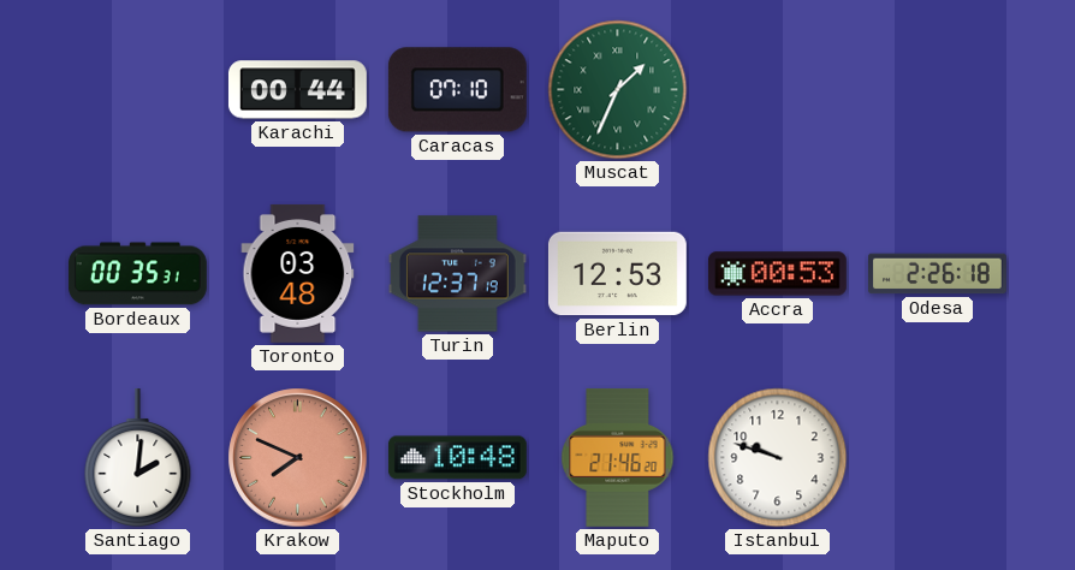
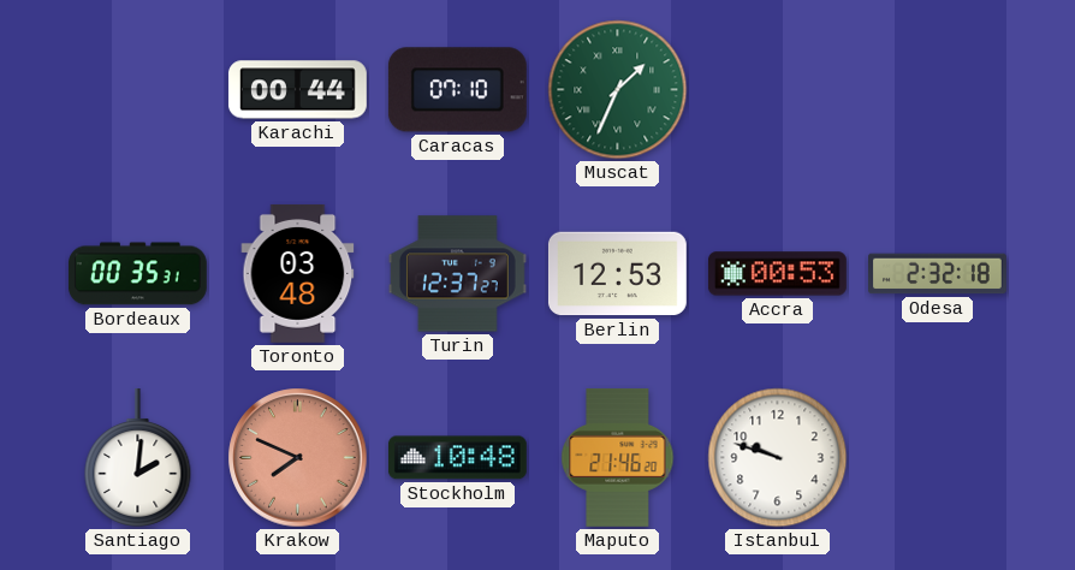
Turin: 12:37:19 -> 12:37:27 (457, 274)
Odesa: 2:26 -> 2:32 (938, 274)
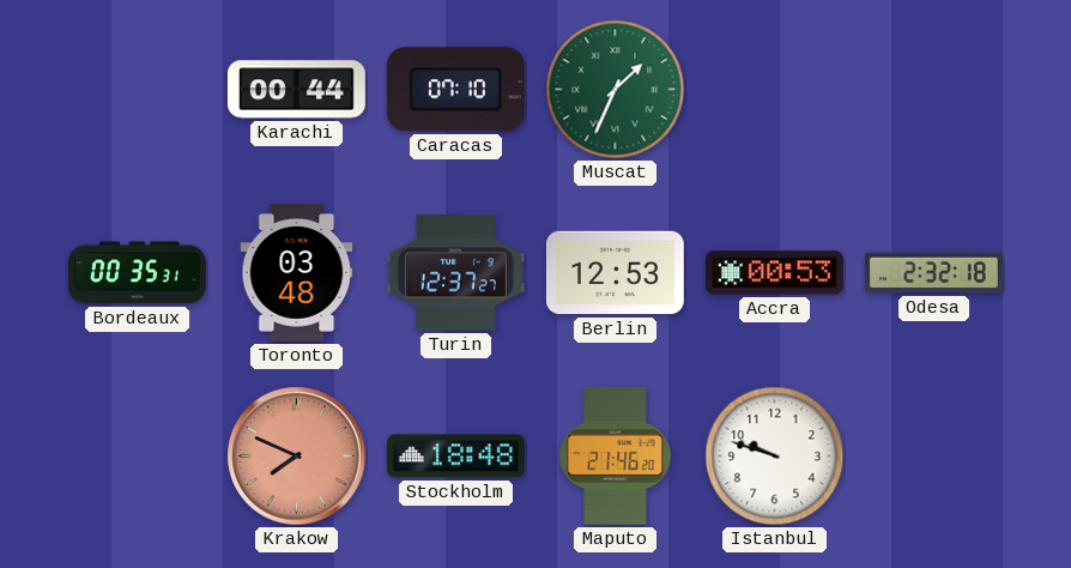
Santiago: 2:01 -> none (138, 457)
Stockholm: 10:48 -> 18:48 (455, 457)
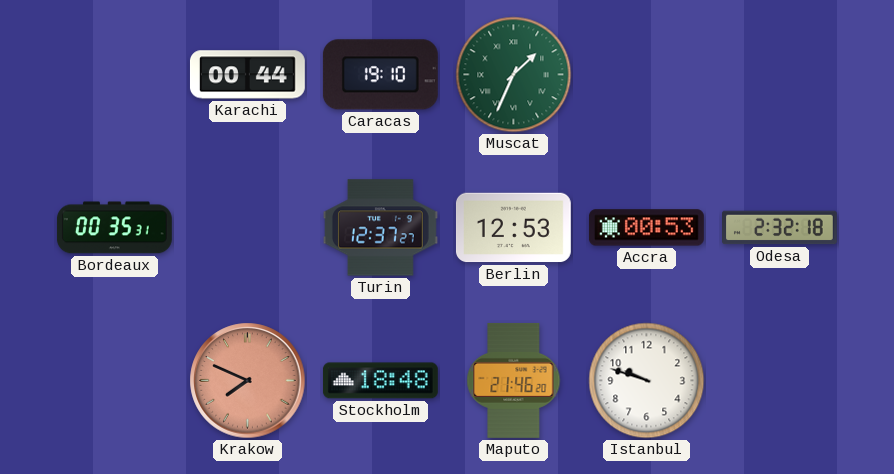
Caracas: 07:10 -> 19:10 (380, 75)
Toronto: 03:48 -> none (297, 272)
